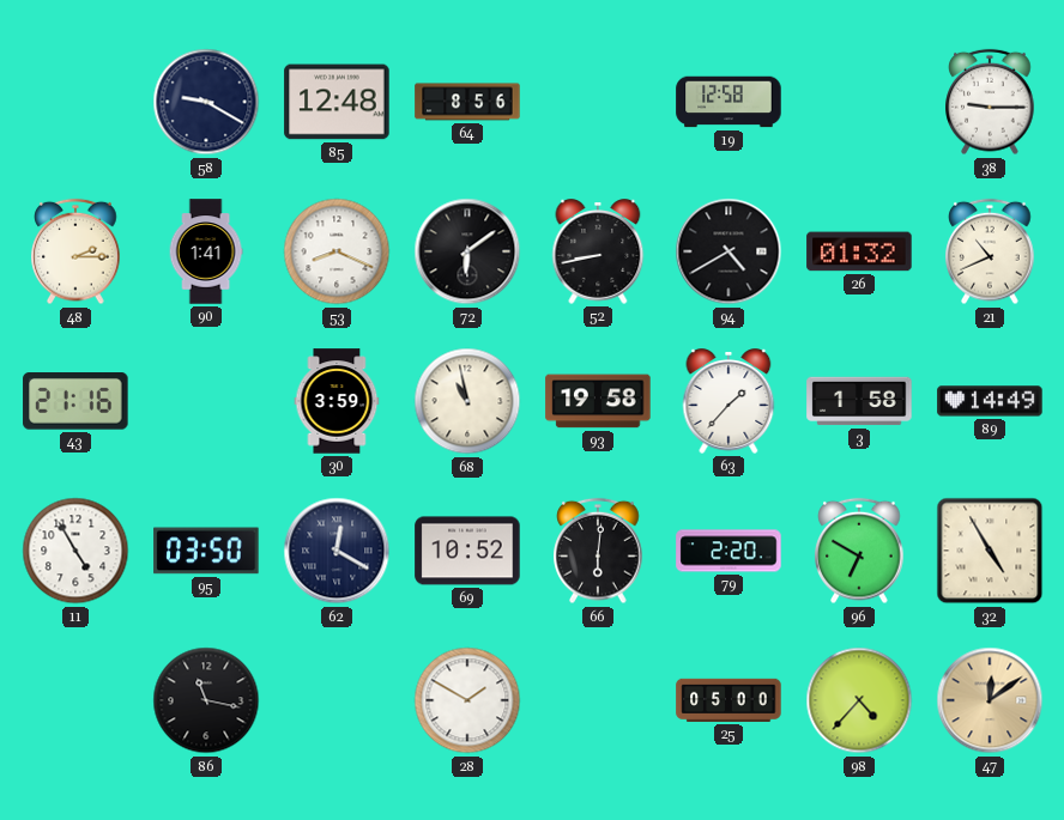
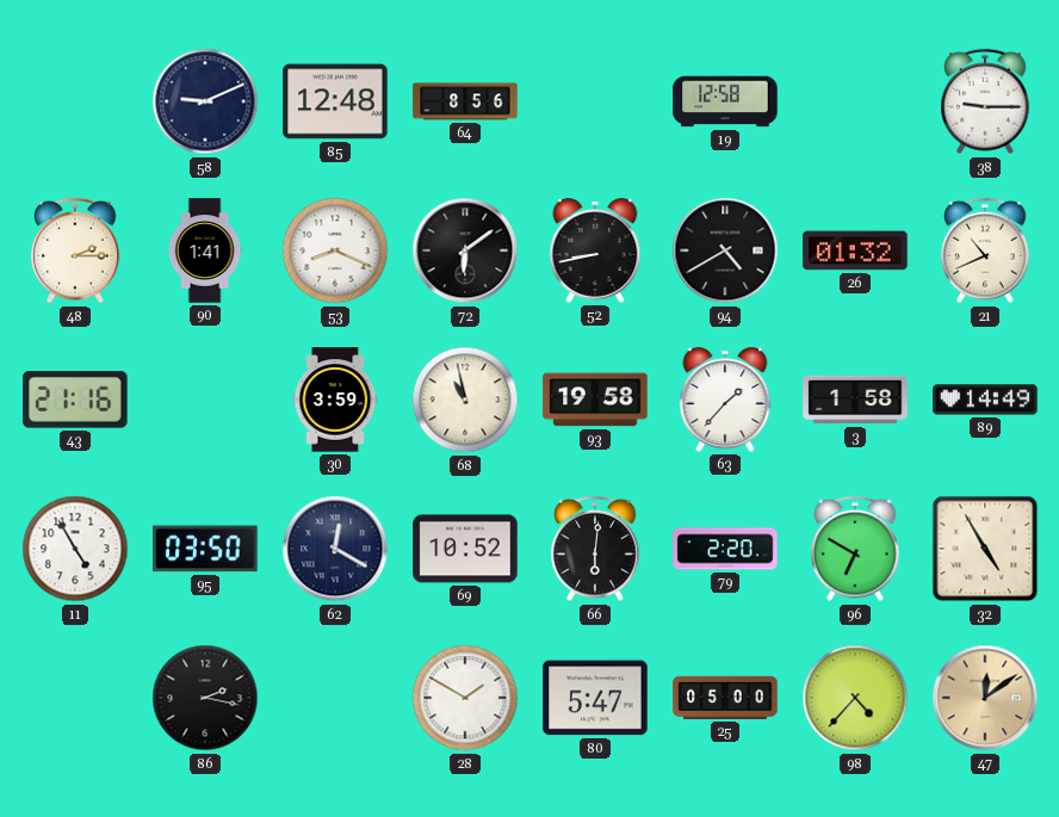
58: 9:20 -> 9:11 (205, 101)
86: 11:17 -> 2:17 (205, 698)
80: none -> 5:47 (595, 698)
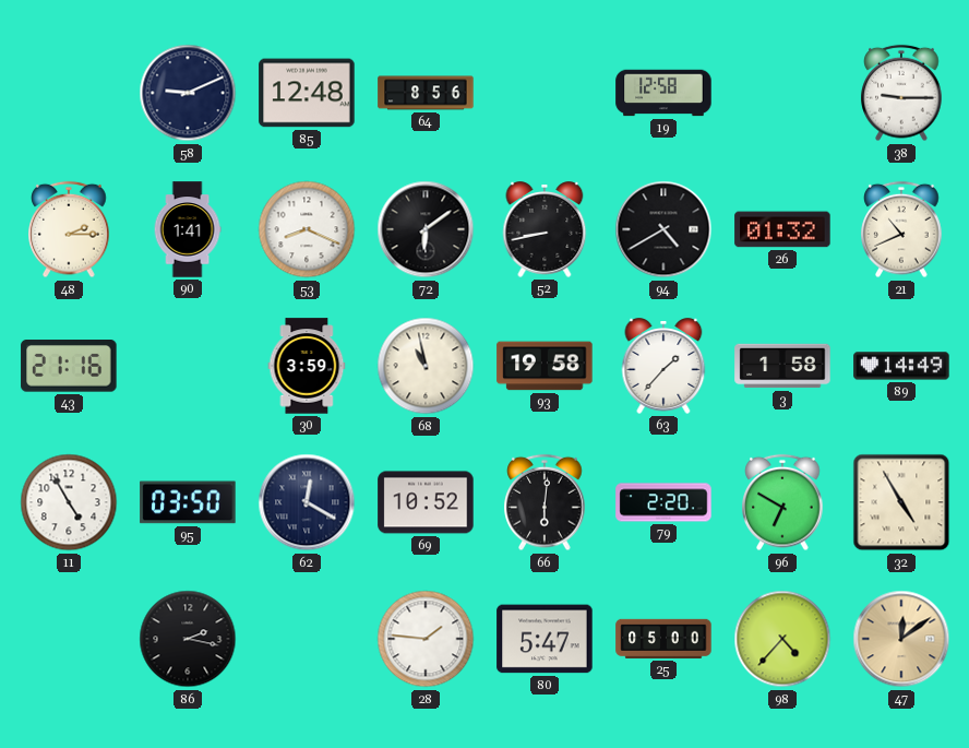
28: 1:50 -> 1:46 (426, 639)
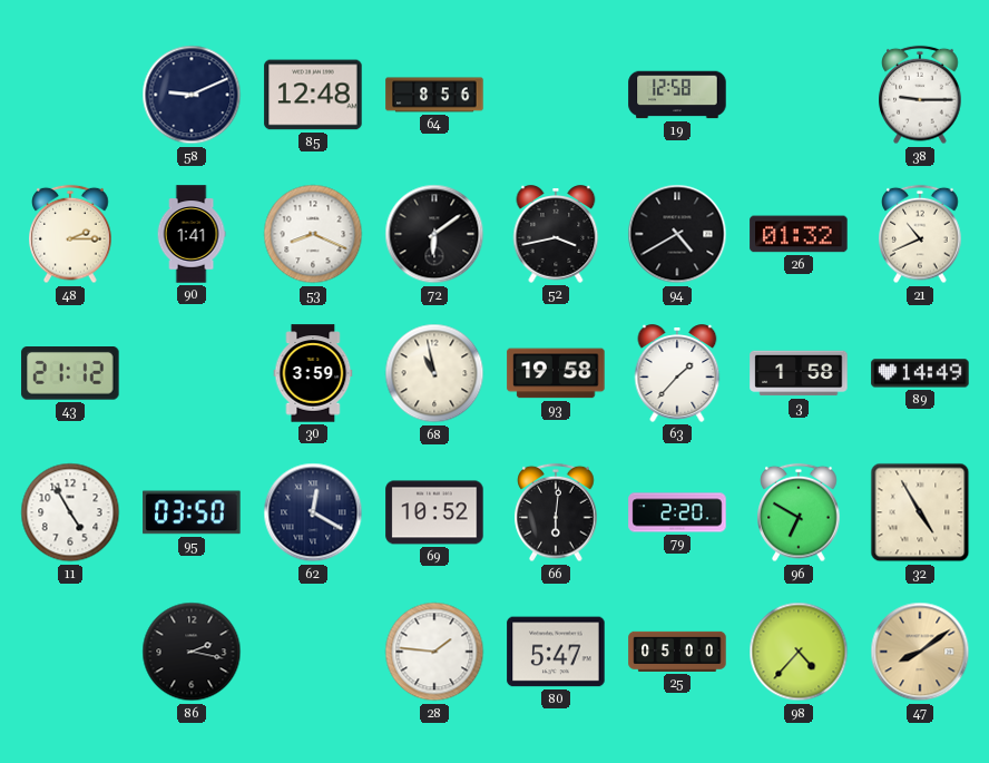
52: 8:43 -> 3:43 (556, 234)
43: 21:16 -> 21:12 (70, 373)
47: 12:09 -> 8:09 (920, 652)
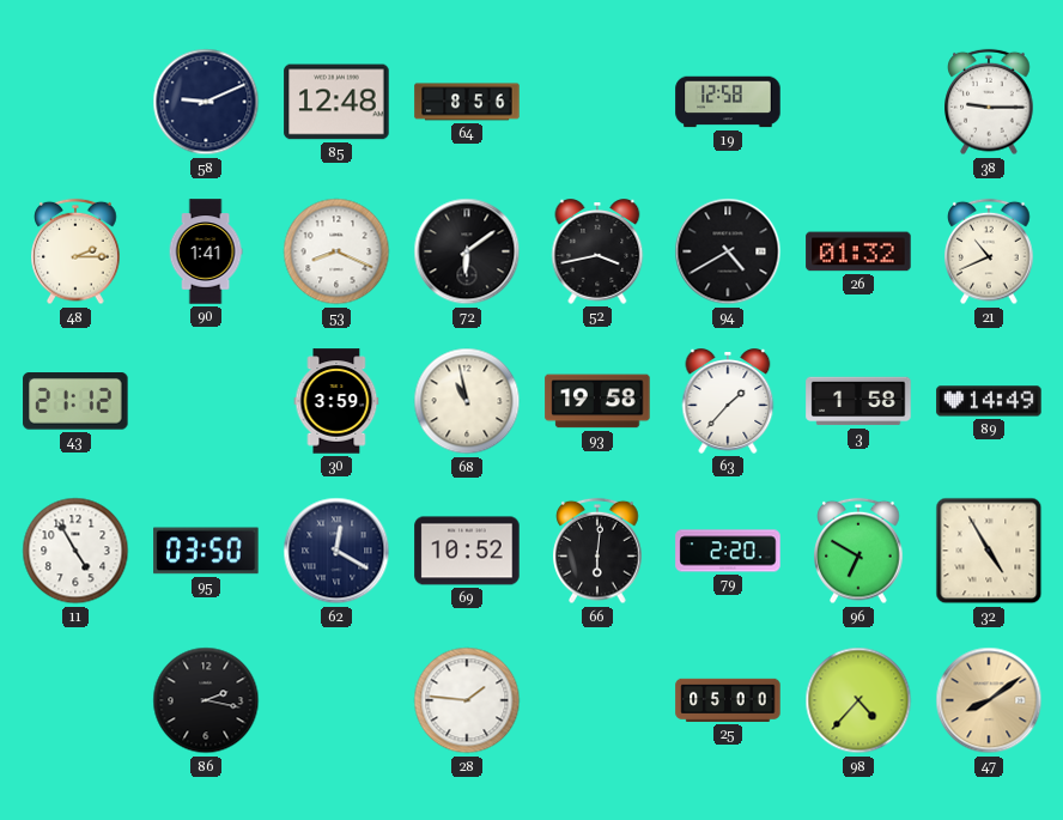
80: 5:47 -> none (556, 652)
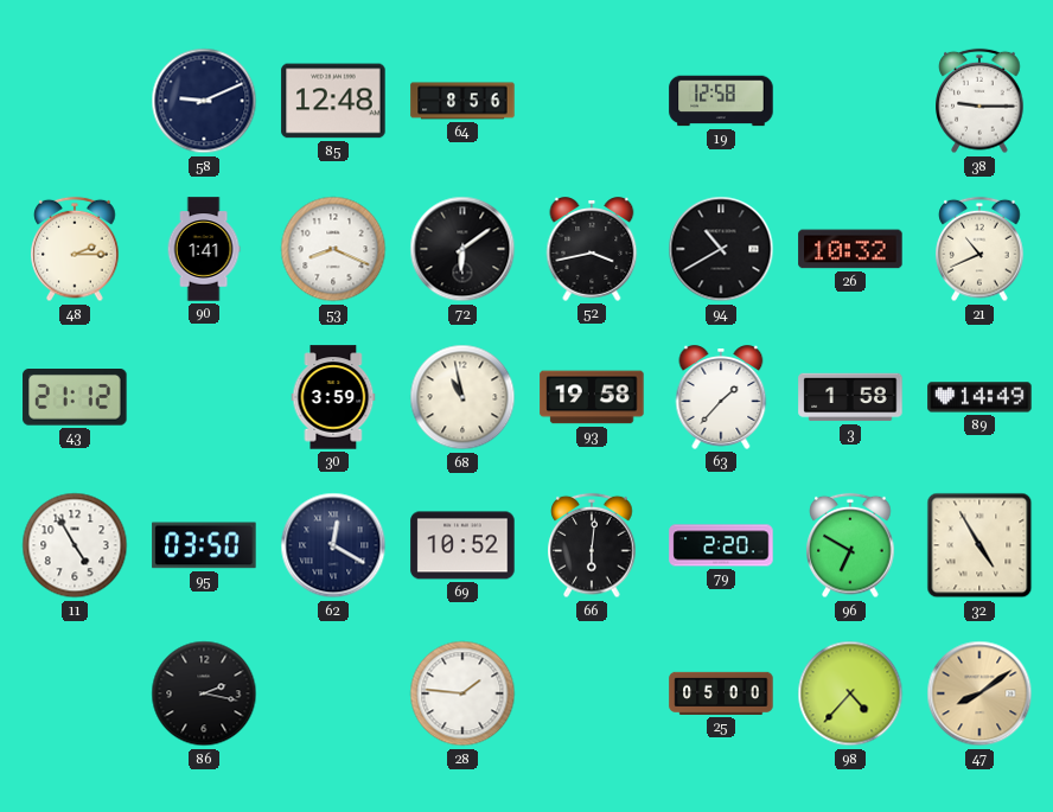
94: 4:40 -> 10:40 (721, 249)
26: 01:32 -> 10:32 (850, 249)
